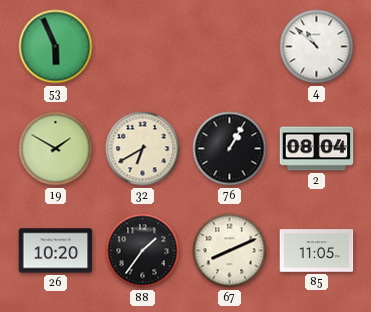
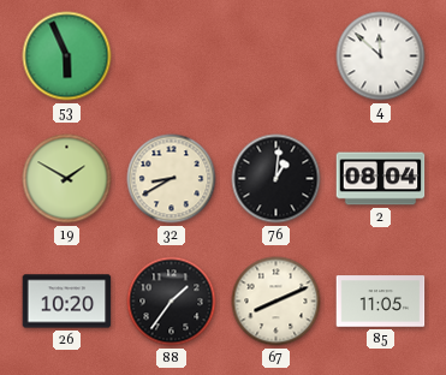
4: 10:52 -> 11:52 (381, 56)
32: 6:40 -> 8:40 (172, 179)
76: 1:05 -> 1:01 (276, 179)
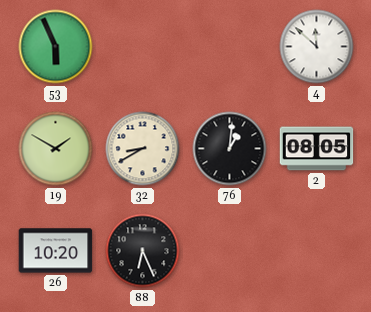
2: 08:04 -> 08:05 (317, 149)
88: 1:36 -> 6:26 (143, 251)
67: 8:11 -> none (276, 302)
85: 11:05 -> none (381, 302)
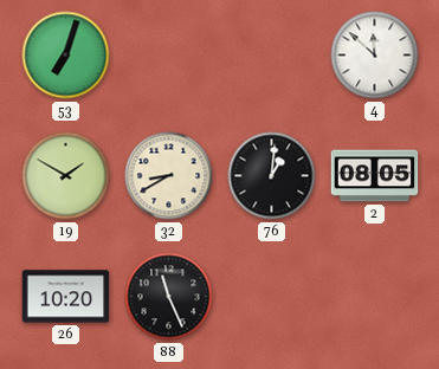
53: 5:56 -> 7:03 (66, 56)
88: 6:26 -> 11:26 (169, 297)
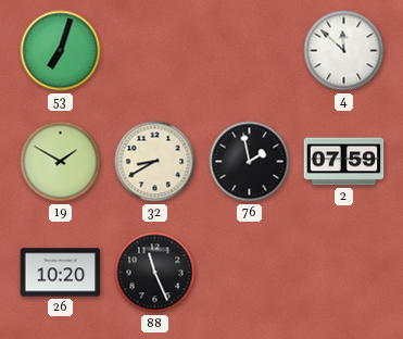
76: 1:01 -> 1:58 (250, 162)
2: 08:05 -> 07:59 (344, 162)
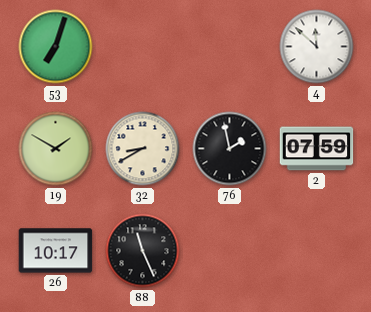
26: 10:20 -> 10:17 (56, 251)
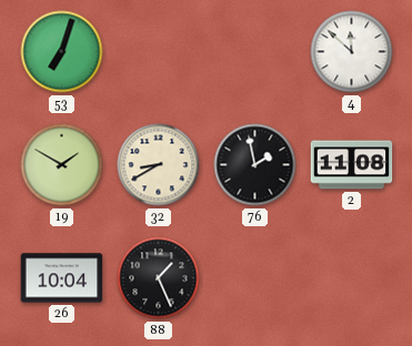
2: 07:59 -> 11:08 (352, 165)
26: 10:17 -> 10:04 (62, 278)
88: 11:26 -> 1:26 (159, 278)
